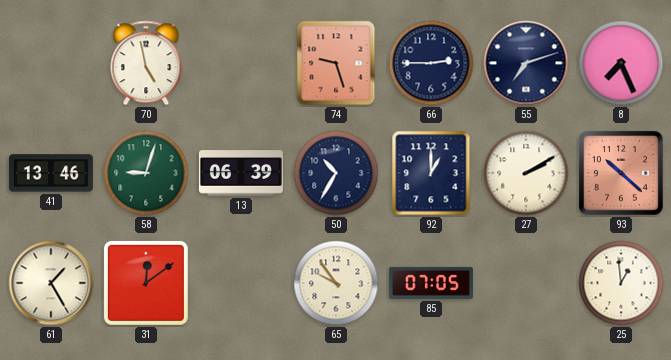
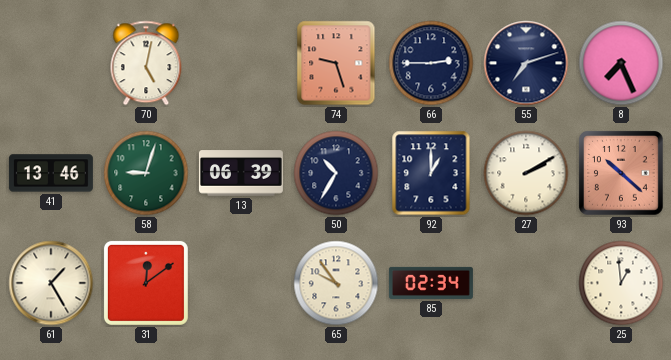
70: 4:58 -> 5:02 (146, 63)
85: 07:05 -> 02:34 (431, 283)
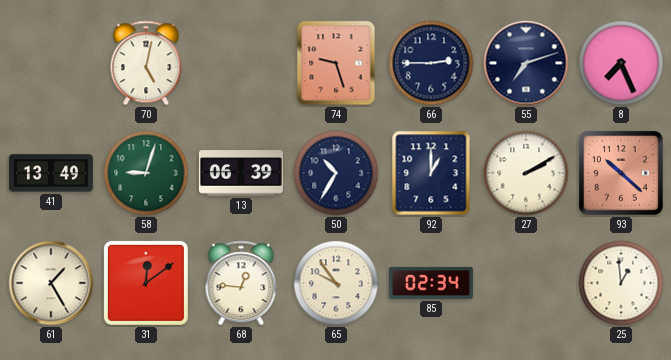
41: 13:46 -> 13:49 (51, 173)
68: none -> 12:46 (241, 283)
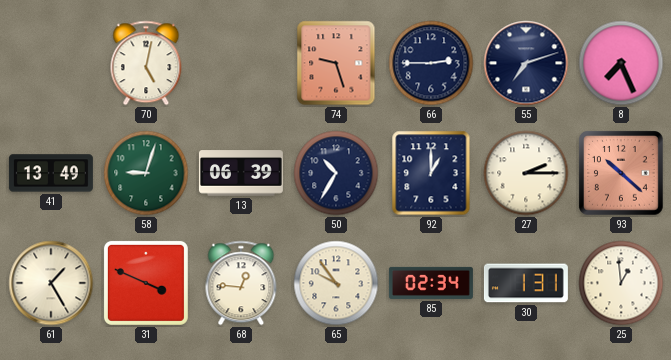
27: 2:10 -> 2:15 (526, 173)
31: 12:09 -> 3:49 (146, 283)
30: none -> 1:31 (526, 283)
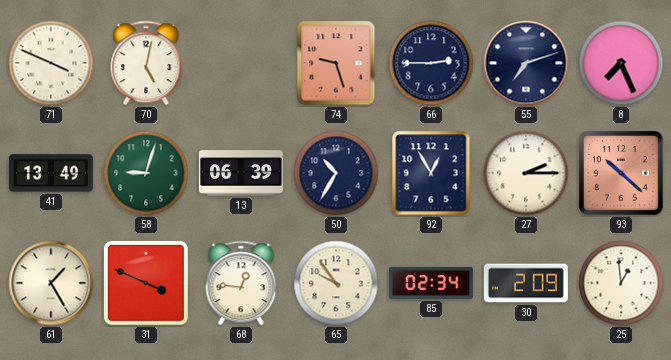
71: none -> 3:49 (51, 63)
92: 1:00 -> 12:55 (431, 173)
30: 1:31 -> 2:09 (526, 283)
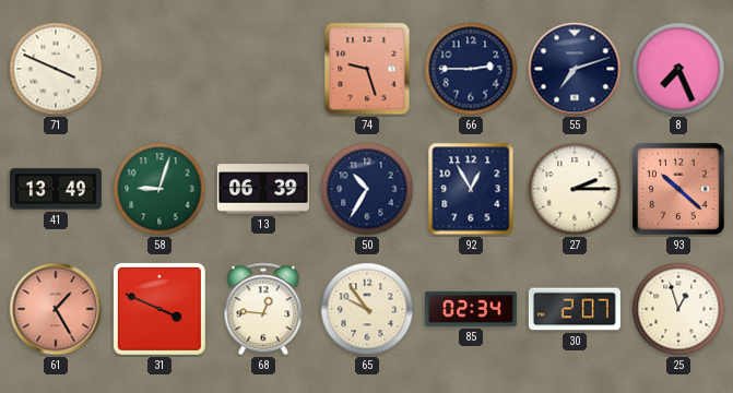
70: 5:02 -> none (146, 63)
61 dial: cream -> salmon (56, 309)
30: 2:09 -> 2:07 (575, 309)
25: 12:59 -> 12:57 (678, 309)
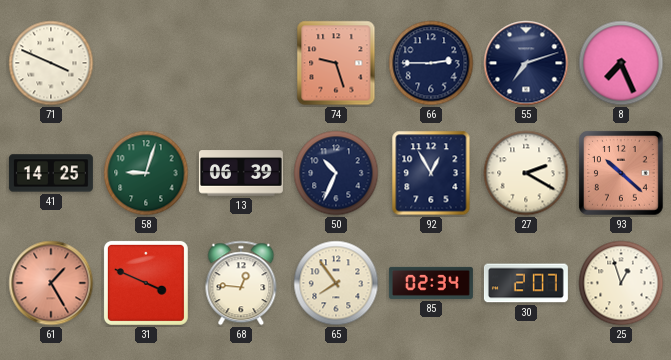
41: 13:49 -> 14:25 (51, 173)
50: 10:35 -> 10:34 (336, 173)
27: 2:15 -> 2:20 (526, 173)
65: 9:54 -> 7:54 (336, 283)
